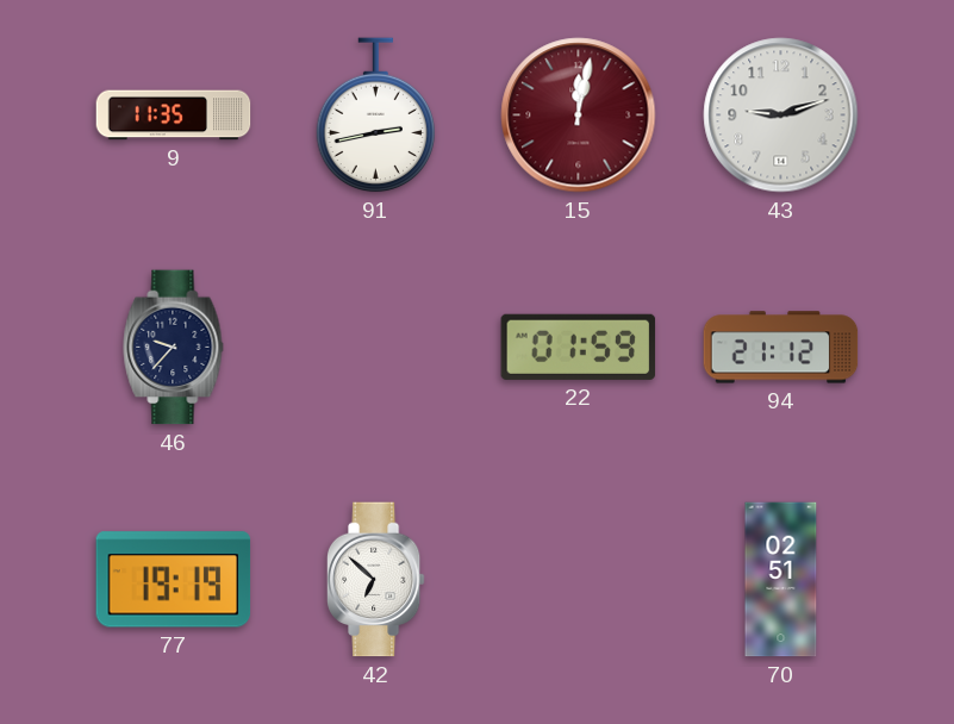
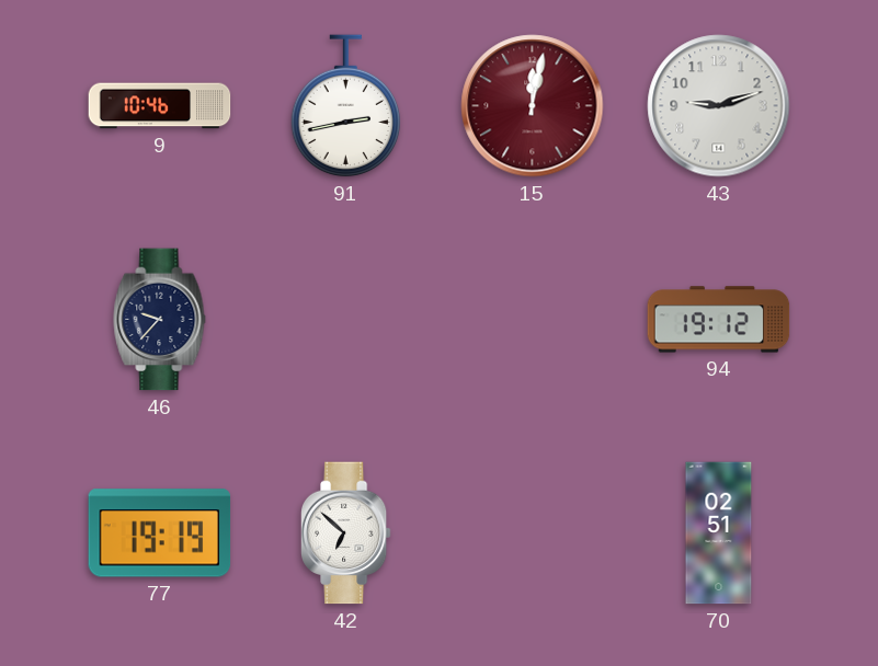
9: 11:35 -> 10:46 (160, 106)
22: 01:59 -> none (579, 347)
94: 21:12 -> 19:12 (719, 320)
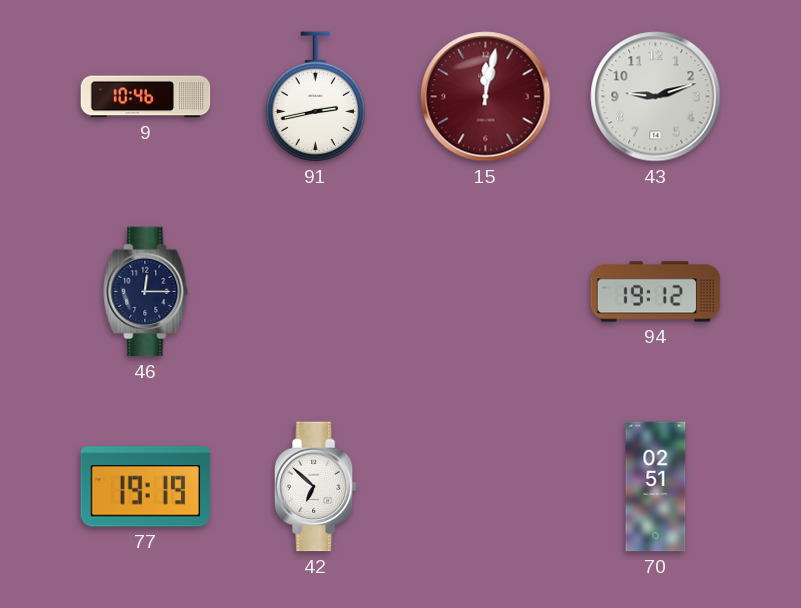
46: 9:37 -> 12:15 (146, 292)
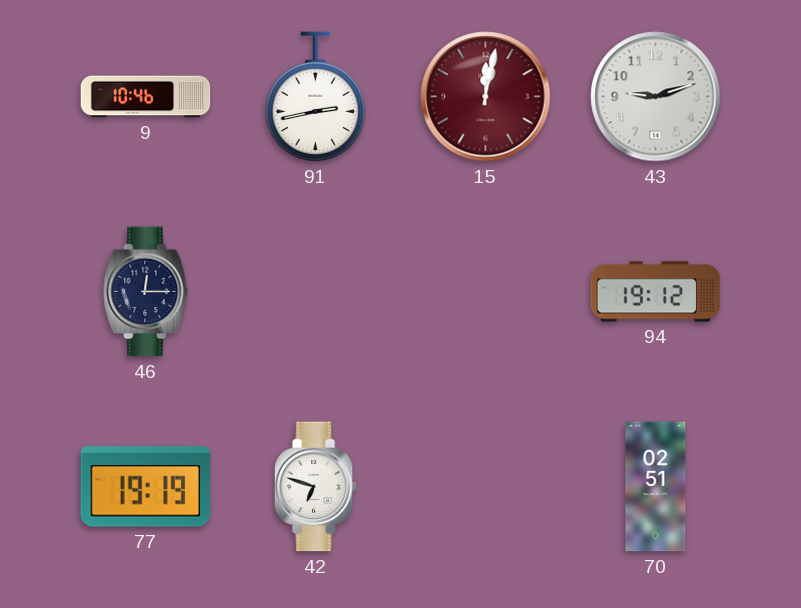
42: 6:52 -> 6:48 (315, 487)
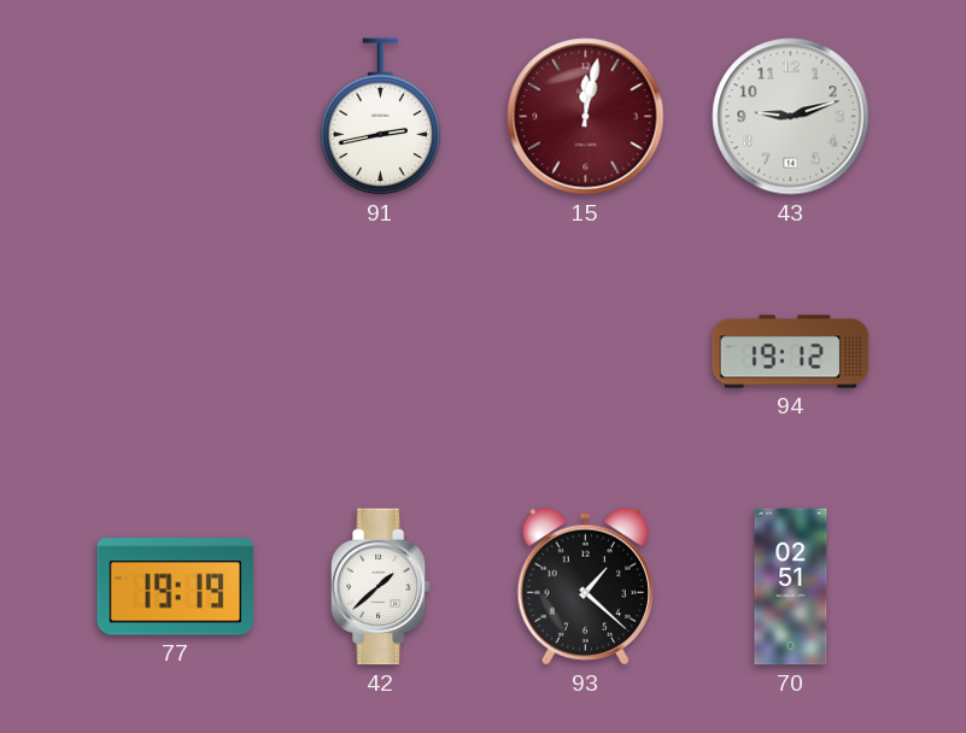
9: 10:46 -> none (146, 97)
46: 12:15 -> none (146, 292)
42: 6:48 -> 1:38 (380, 587)
93: none -> 1:22 (585, 587)
